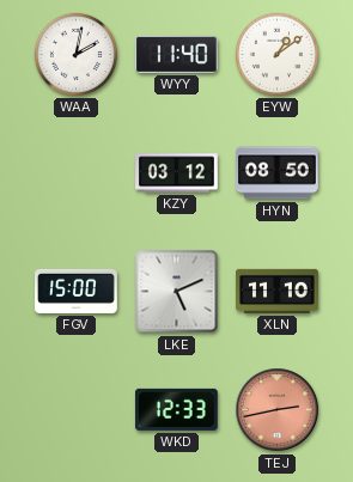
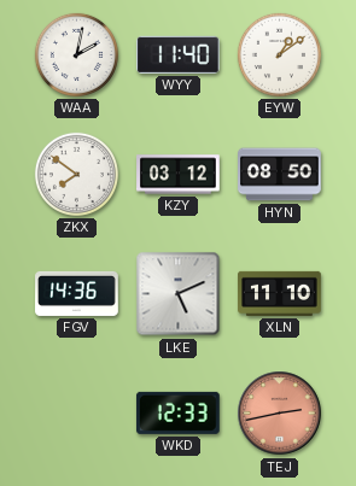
ZKX: none -> 7:51 (76, 174)
FGV: 15:00 -> 14:36 (77, 293)
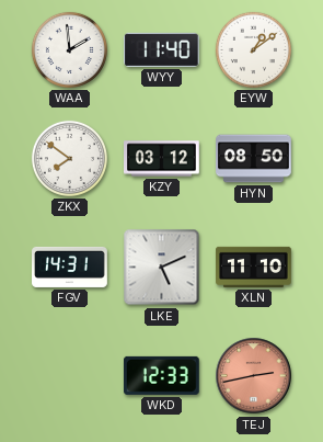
WAA: 2:02 -> 1:59 (69, 49)
FGV: 14:36 -> 14:31 (70, 267)
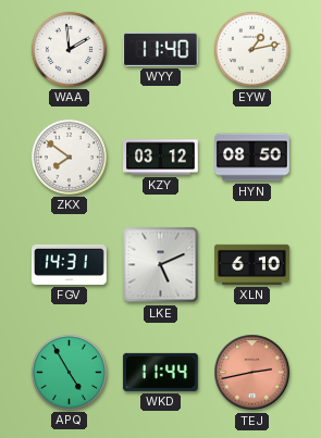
EYW: 1:09 -> 1:13 (251, 49)
XLN: 11:10 -> 6:10 (252, 264)
APQ: none -> 4:55 (69, 372)
WKD: 12:33 -> 11:44 (160, 372)
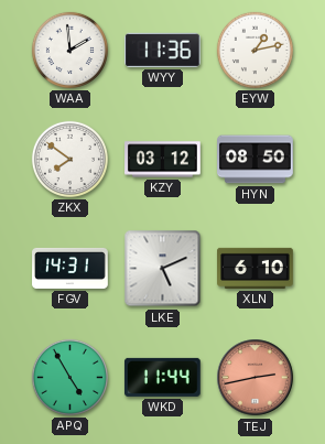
WYY: 11:40 -> 11:36 (162, 50)
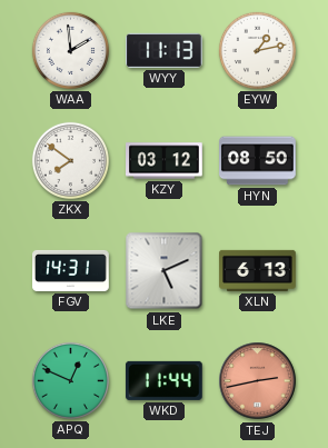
WYY: 11:36 -> 11:13 (163, 50)
XLN: 6:10 -> 6:13 (258, 270)
APQ: 4:55 -> 12:49 (70, 380)
